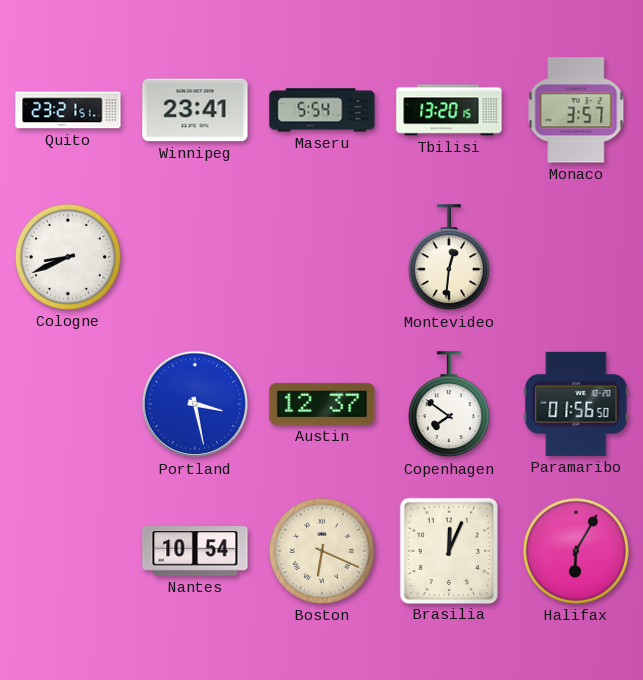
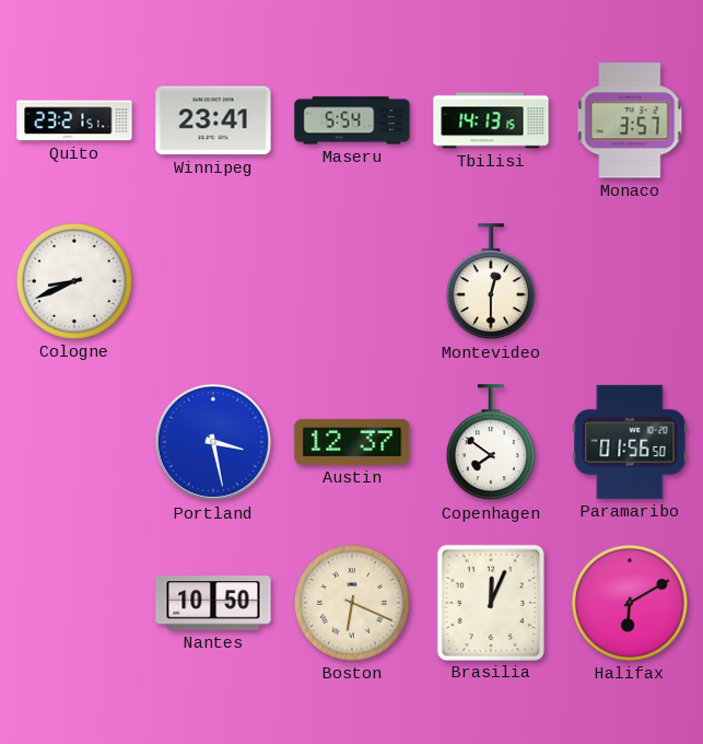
Tbilisi: 13:20 -> 14:13 (491, 120)
Montevideo: 12:31 -> 12:30 (491, 282)
Nantes: 10:54 -> 10:50 (213, 603)
Halifax: 6:05 -> 6:10 (630, 603)
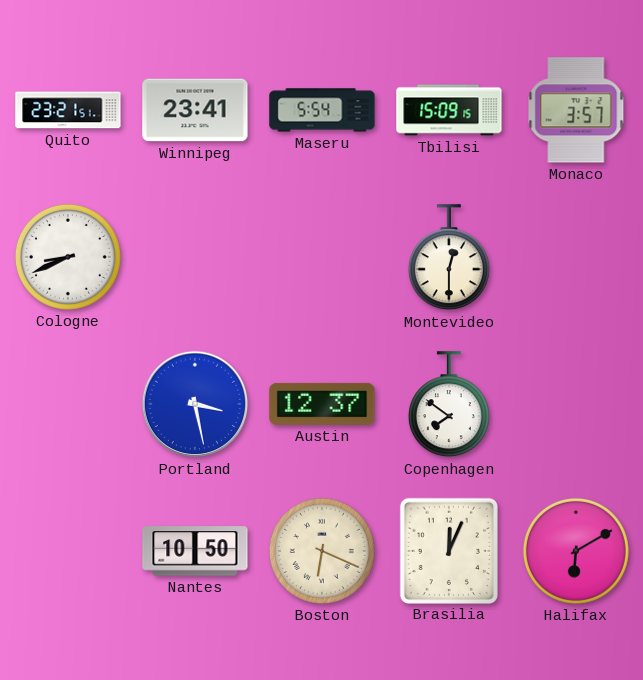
Tbilisi: 14:13 -> 15:09 (449, 110)
Paramaribo: 01:56 -> none (630, 442)
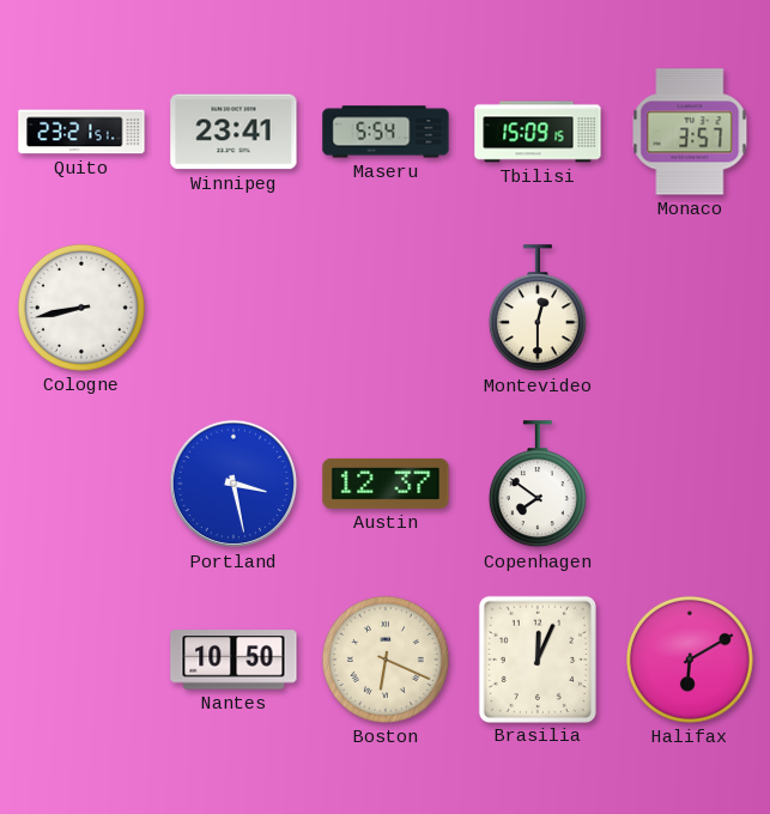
Cologne: 8:41 -> 8:43 (81, 308)
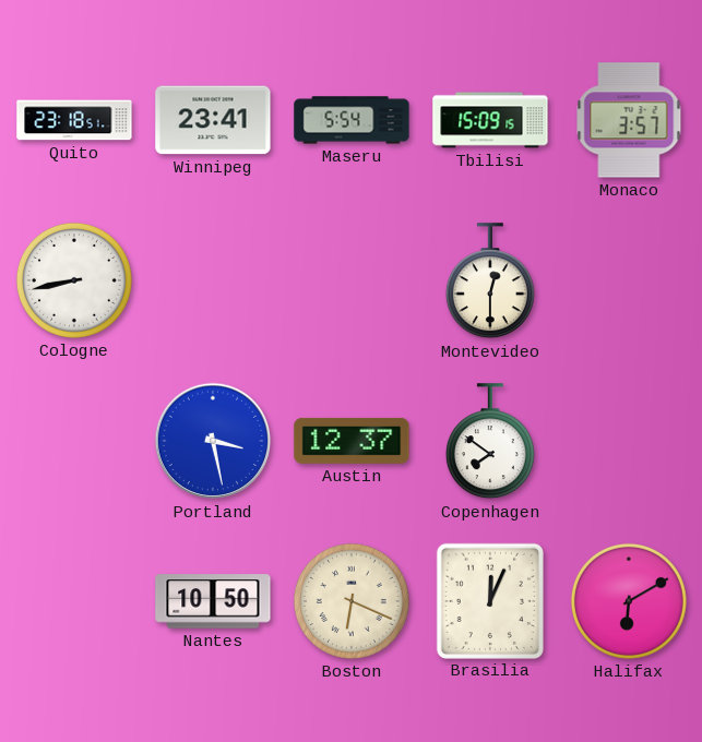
Quito: 23:21 -> 23:18 (74, 120)
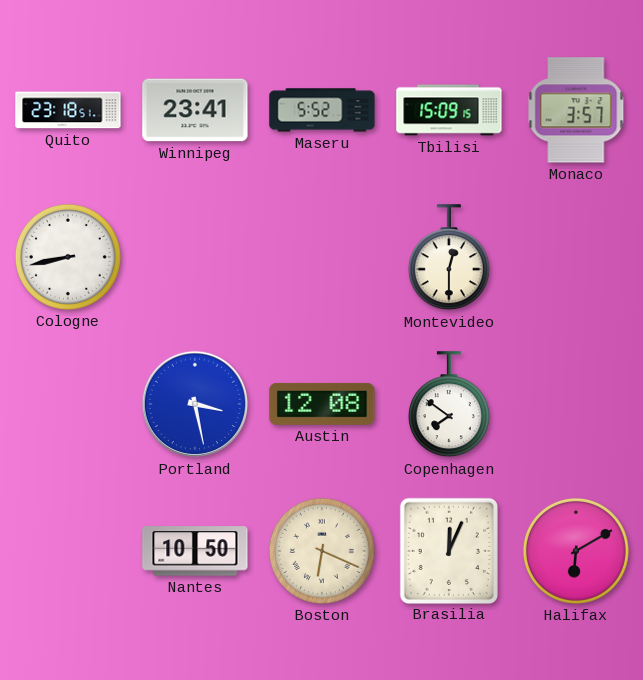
Maseru: 5:54 -> 5:52 (322, 110)
Austin: 12:37 -> 12:08 (322, 404)
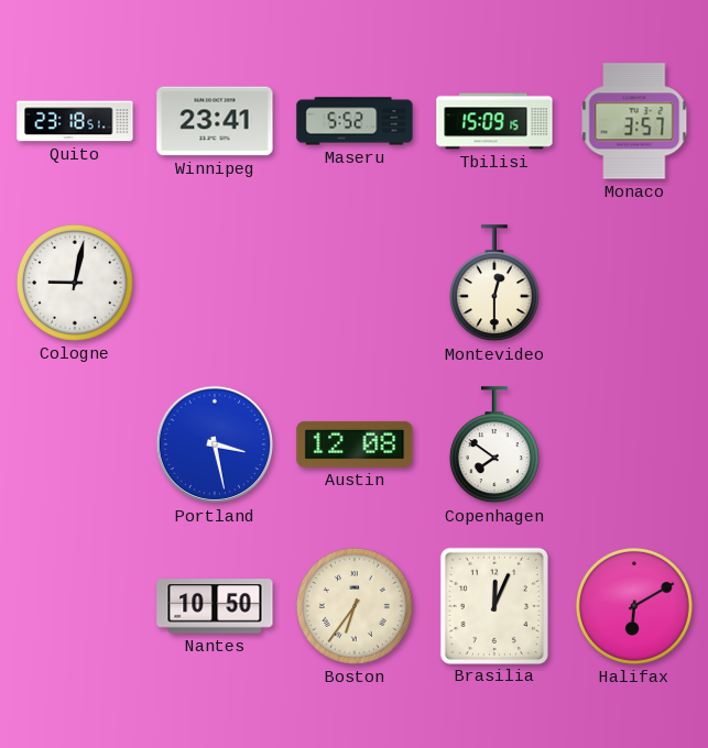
Cologne: 8:43 -> 9:02 (75, 283)
Boston: 6:19 -> 6:36 (355, 606)
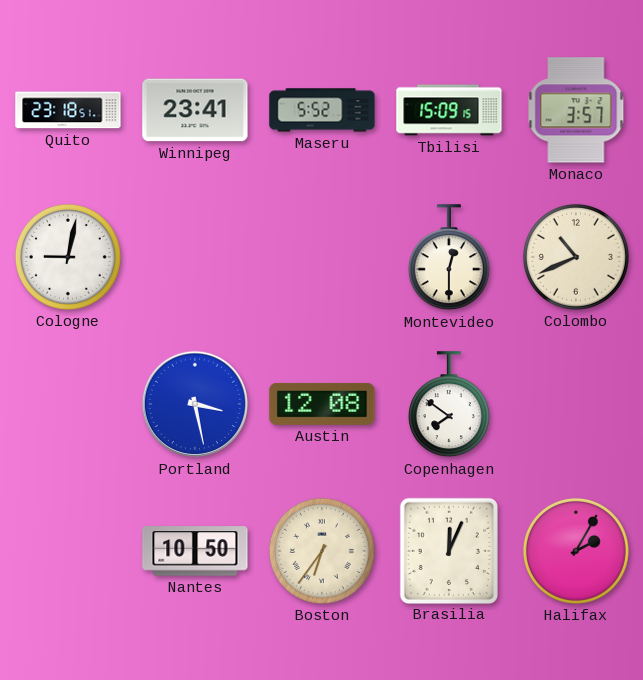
Colombo: none -> 10:41 (576, 257)
Halifax: 6:10 -> 2:05 (576, 551)
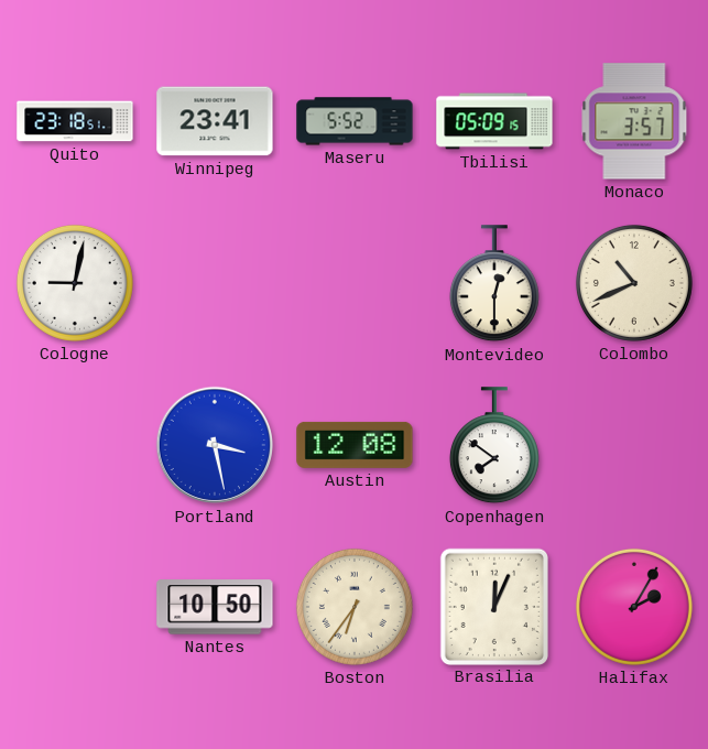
Tbilisi: 15:09 -> 05:09 (494, 121)
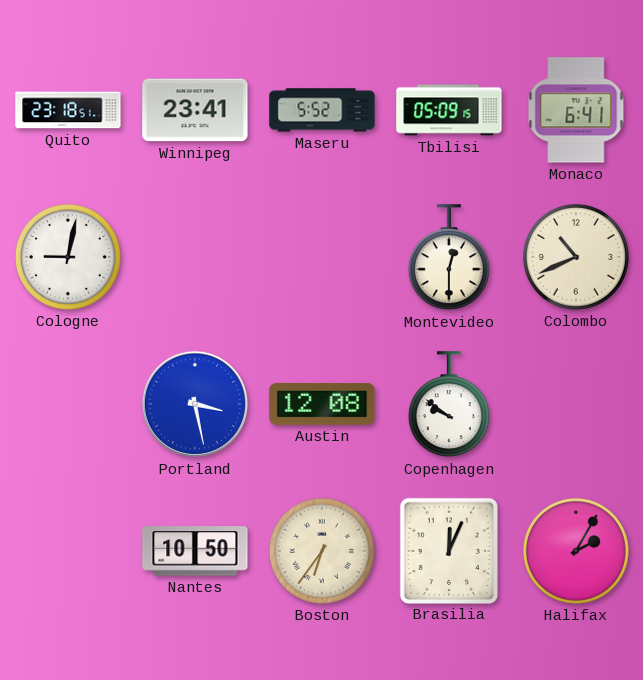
Monaco: 3:57 -> 6:41 (576, 110)
Copenhagen: 7:51 -> 9:51 (449, 405)
